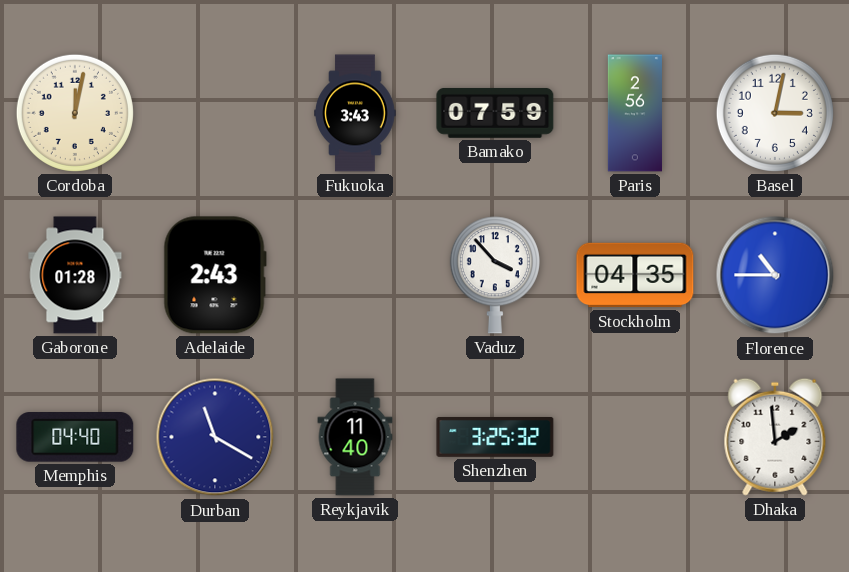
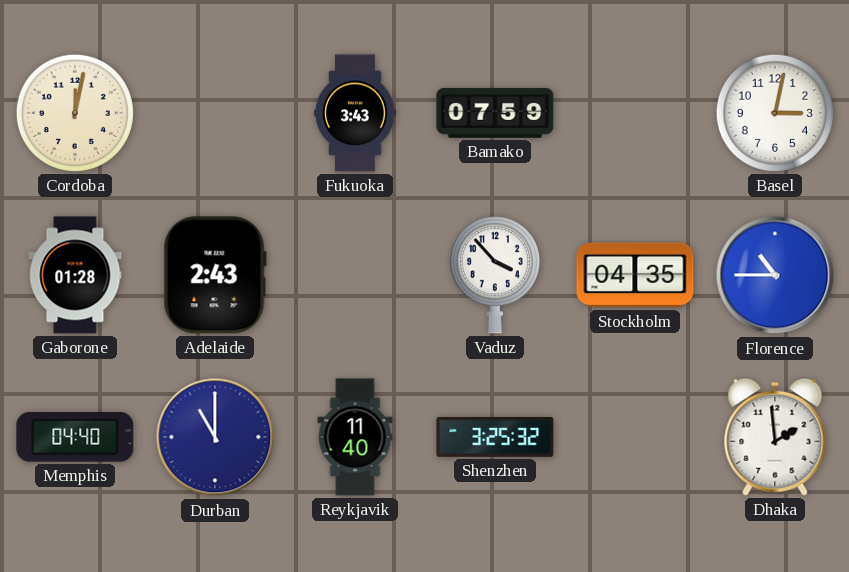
Paris: 2:56 -> none (635, 113)
Durban: 11:20 -> 11:00 (215, 437)
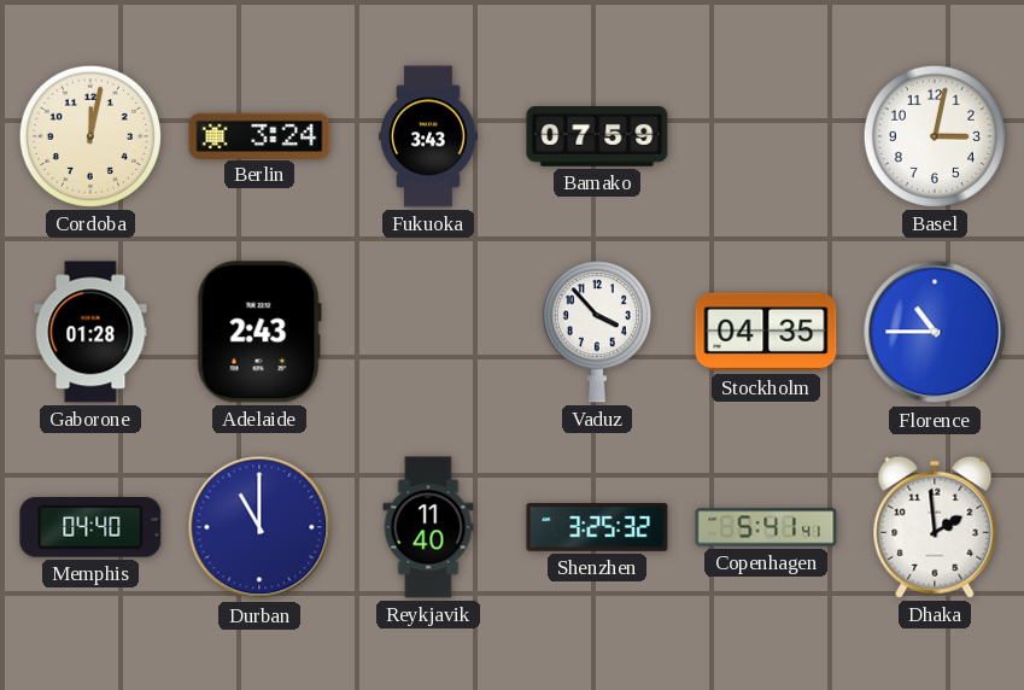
Berlin: none -> 3:24 (259, 135)
Copenhagen: none -> 5:41 (766, 527)
